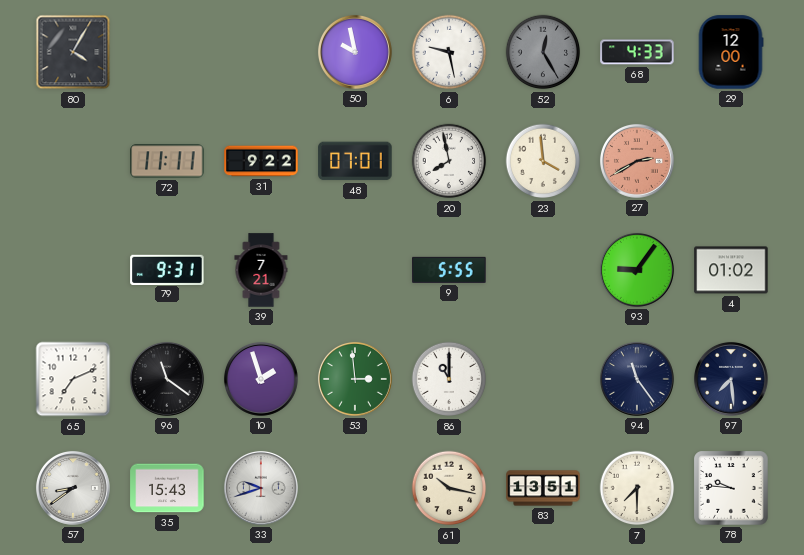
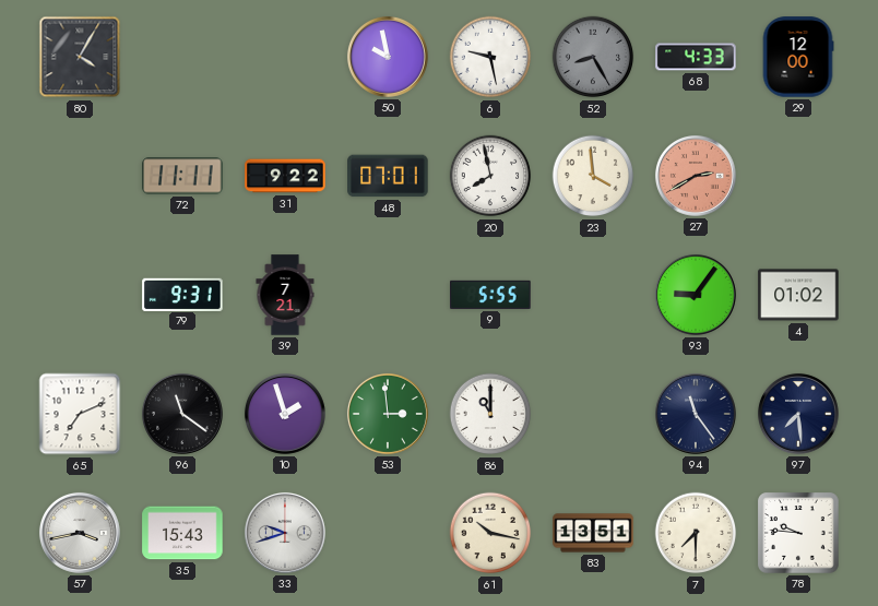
52: 12:25 -> 8:25 (593, 57)
57: 8:39 -> 3:43 (80, 533)
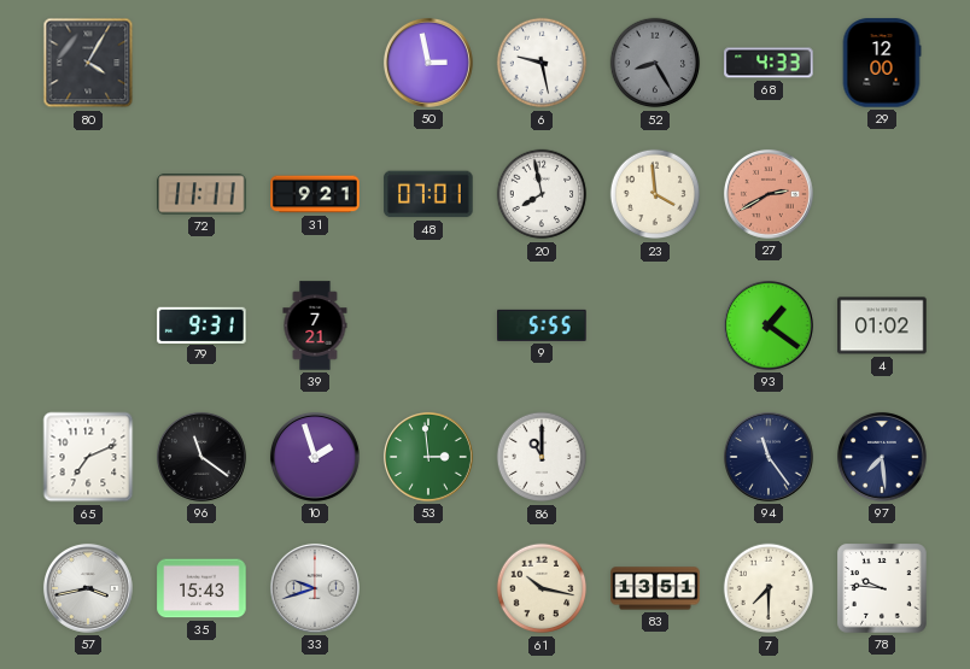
50: 9:58 -> 2:58 (428, 63)
31: 9:22 -> 9:21 (315, 194)
93: 9:06 -> 1:21 (769, 325)
